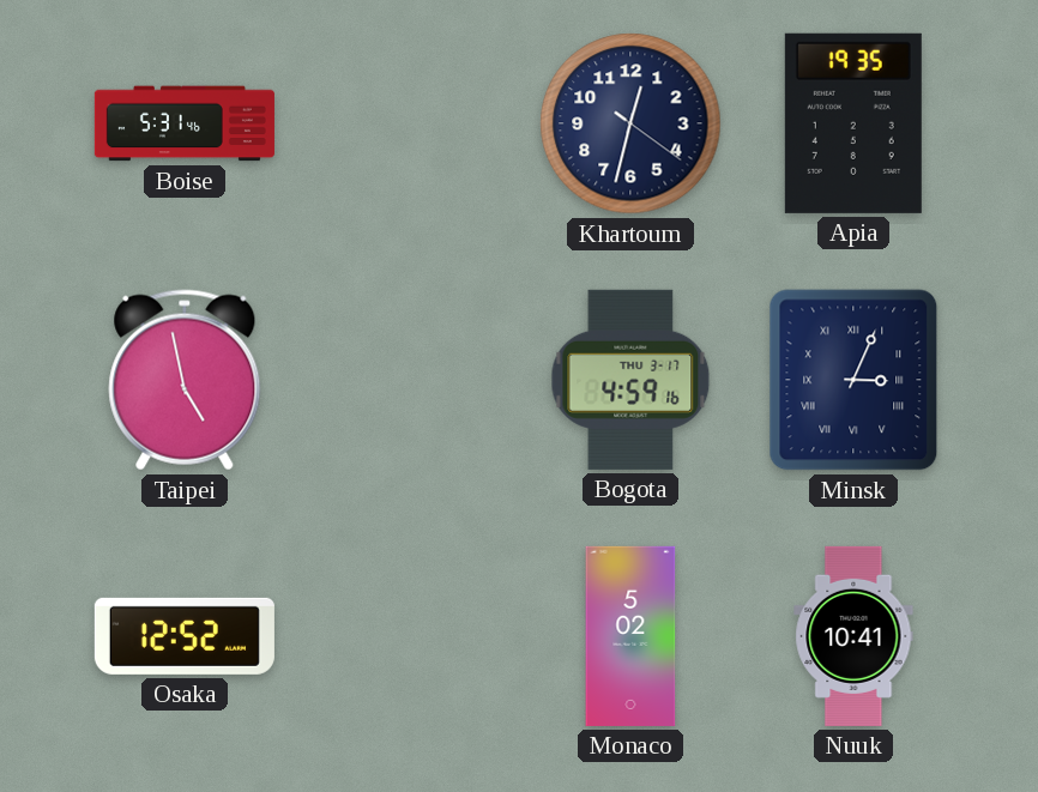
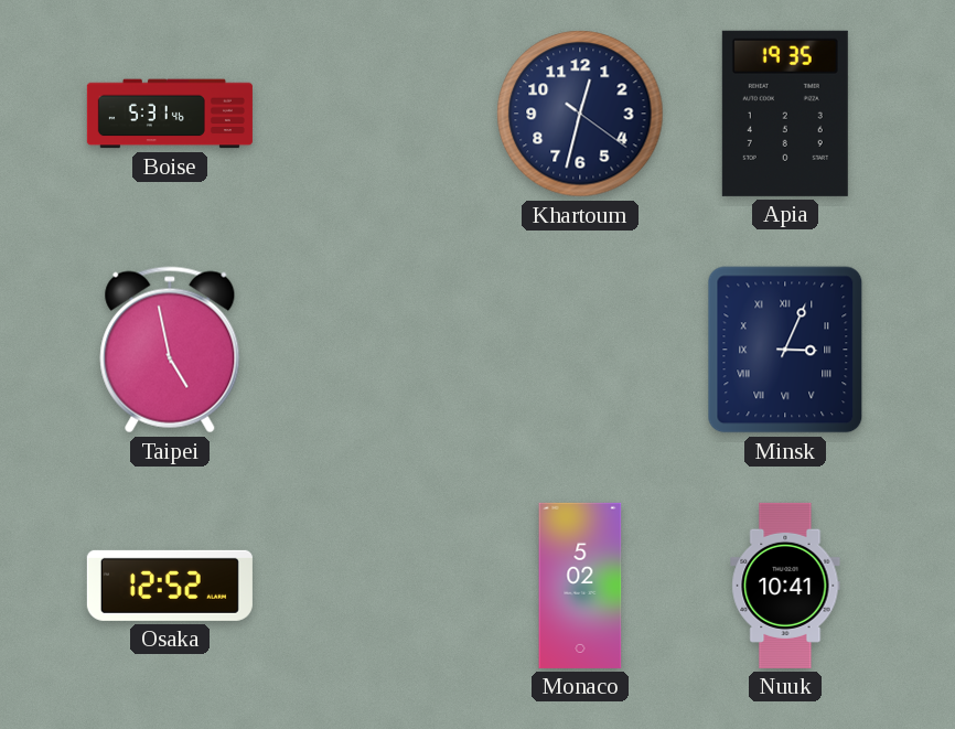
Bogota: 4:59 -> none (630, 380)
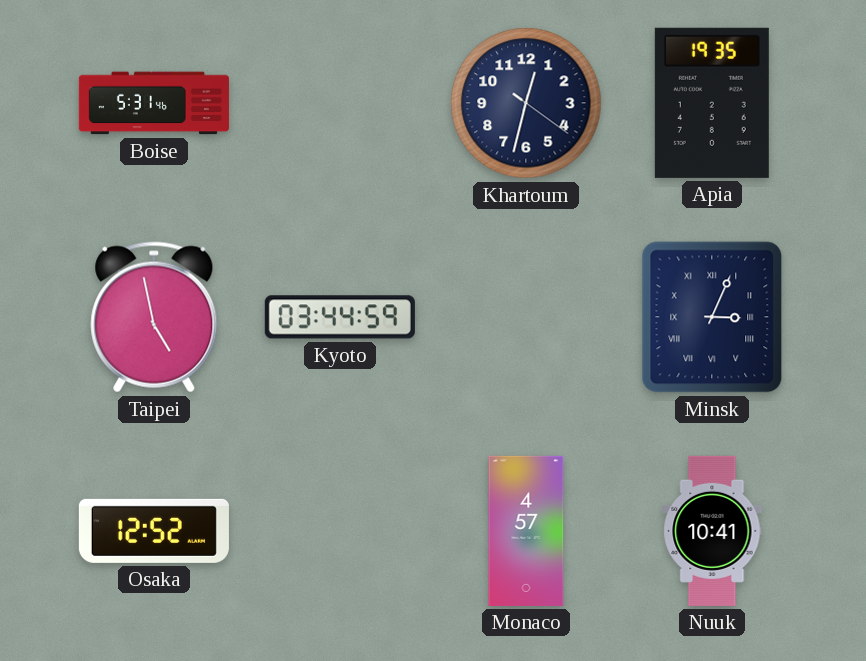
Kyoto: none -> 03:44 (340, 317)
Monaco: 5:02 -> 4:57 (526, 531)
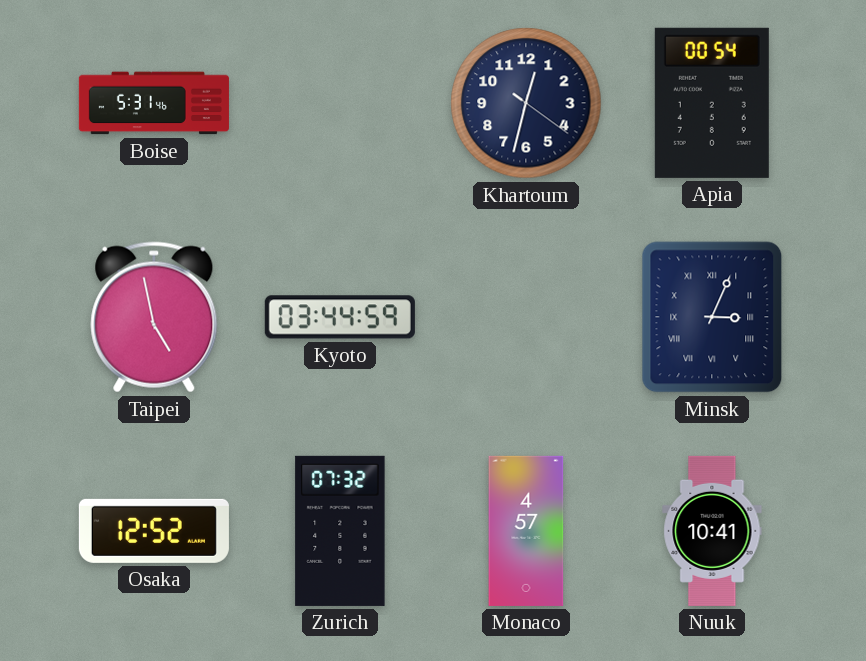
Apia: 19:35 -> 00:54 (712, 103)
Zurich: none -> 07:32 (340, 531)
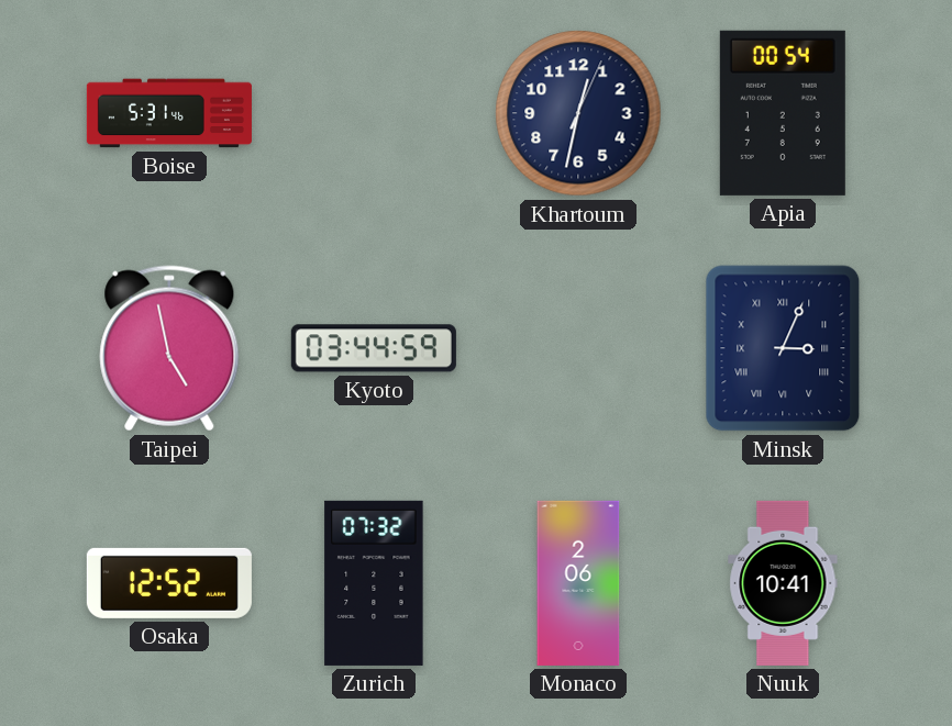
Khartoum: 12:32:21 -> 12:32:04 (578, 113)
Monaco: 4:57 -> 2:06 (578, 583)
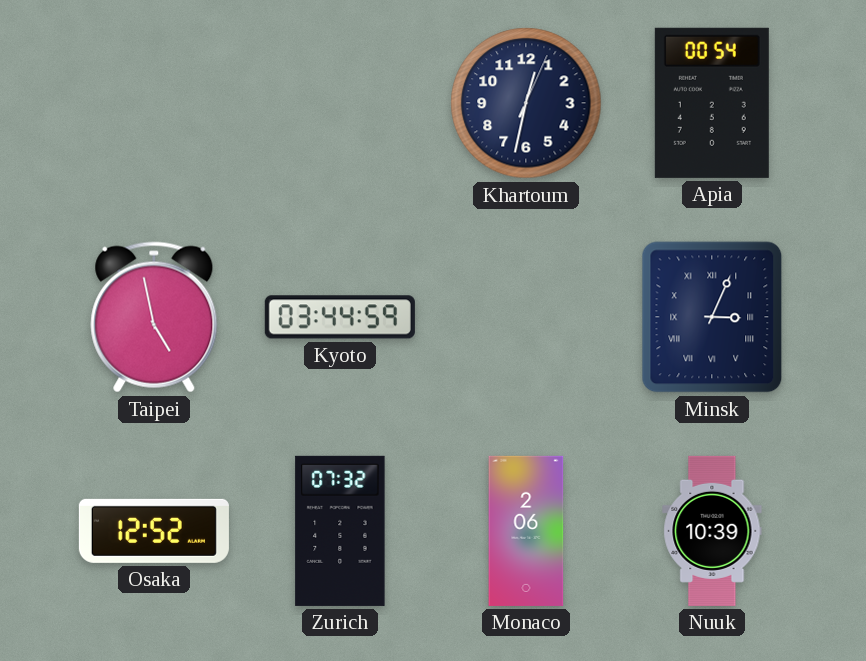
Boise: 5:31 -> none (169, 113)
Nuuk: 10:41 -> 10:39 (712, 531)
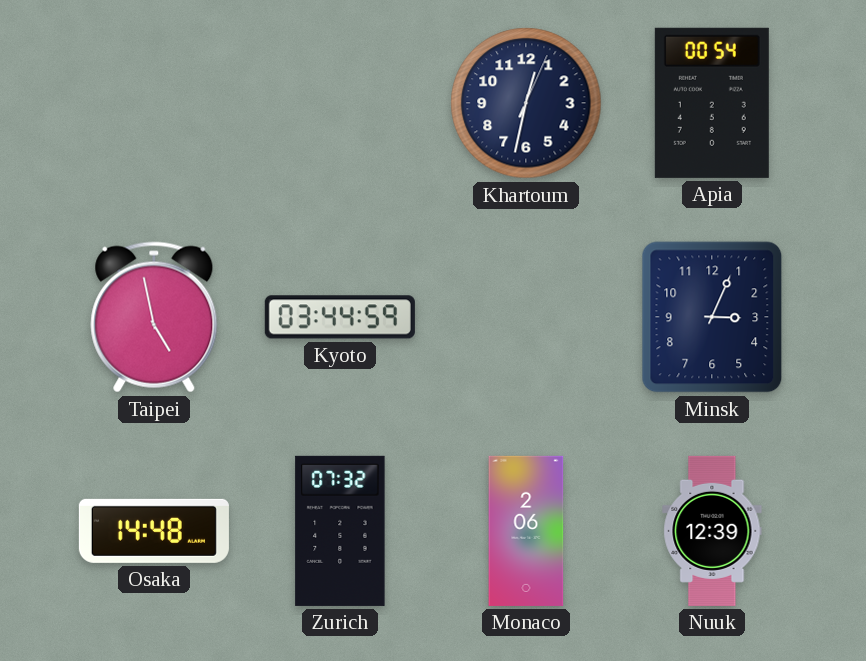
Minsk numerals: Roman -> Arabic (712, 317)
Osaka: 12:52 -> 14:48 (154, 531)
Nuuk: 10:39 -> 12:39 (712, 531)
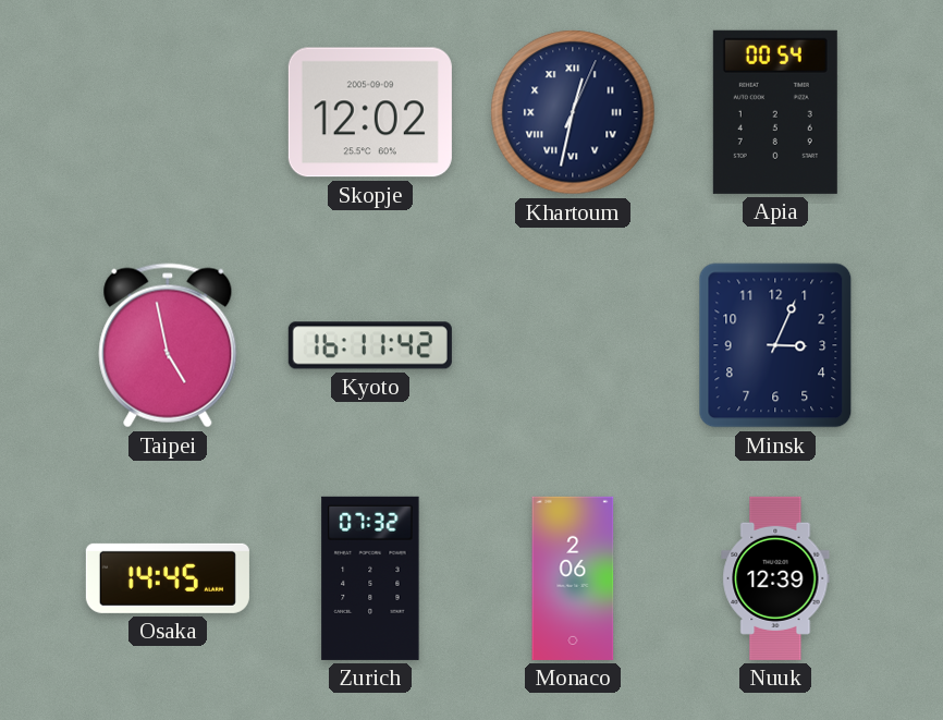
Skopje: none -> 12:02 (370, 112)
Khartoum numerals: Arabic -> Roman (573, 112)
Kyoto: 03:44 -> 16:11 (370, 345)
Osaka: 14:48 -> 14:45 (168, 578)
